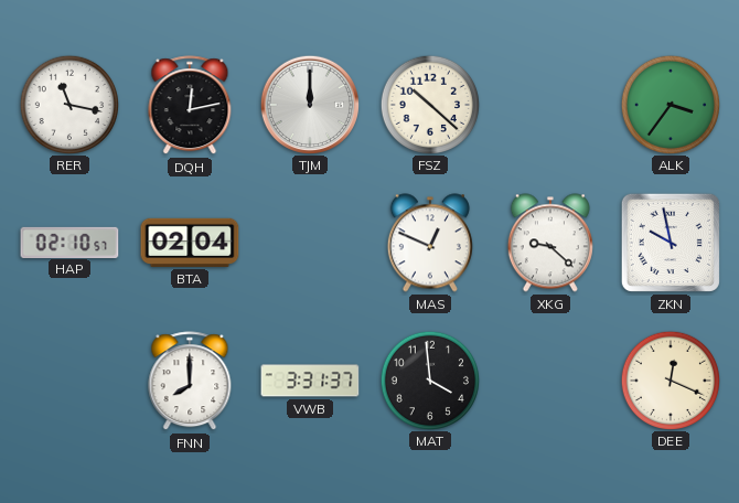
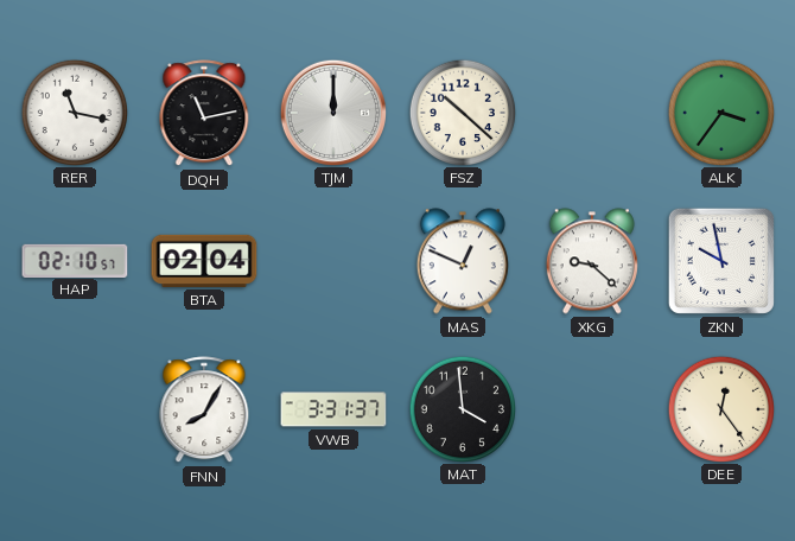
DQH: 12:13 -> 11:13 (204, 114)
FNN: 8:00 -> 8:05 (204, 410)
DEE: 12:19 -> 12:24 (720, 408)
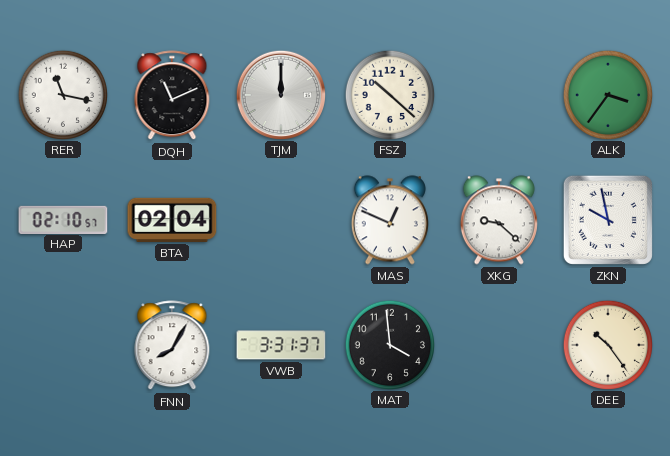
DQH: 11:13 -> 11:11 (172, 96)
DEE: 12:24 -> 10:24 (607, 344)
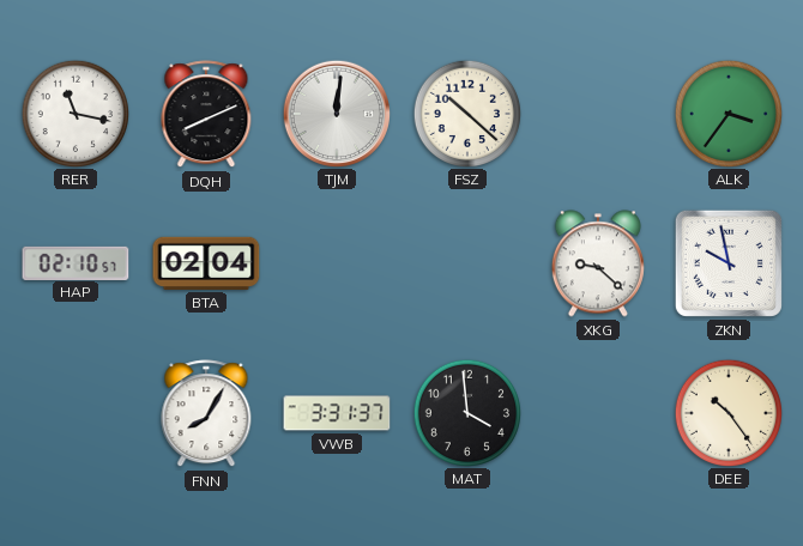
DQH: 11:11 -> 8:11 (206, 115)
TJM: 12:00 -> 12:01 (336, 113)
MAS: 12:49 -> none (390, 220)
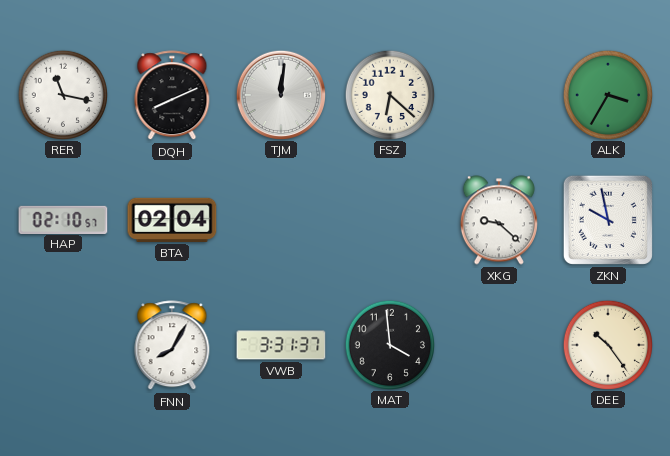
FSZ: 10:22 -> 6:22 (389, 94)
ALK: 3:36 -> 3:35 (607, 94)
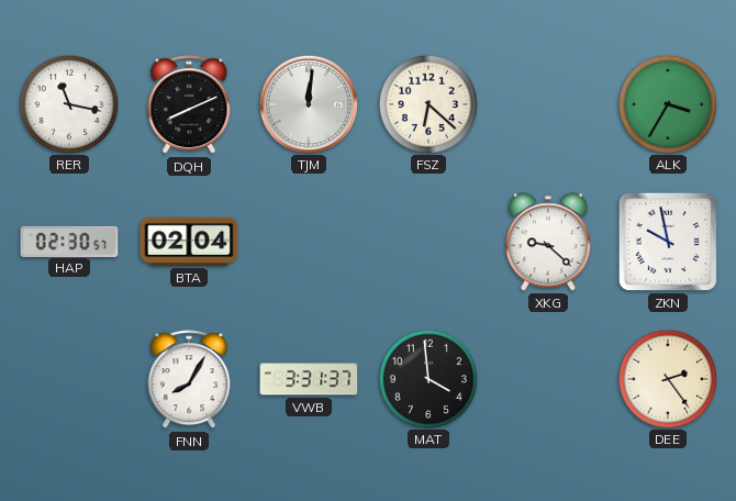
HAP: 02:10 -> 02:30 (69, 241)
DEE: 10:24 -> 2:24 (667, 378)
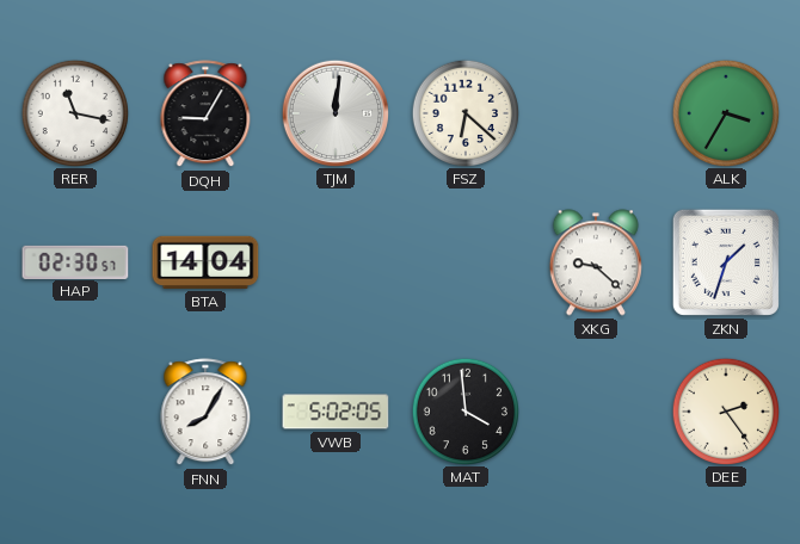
DQH: 8:11 -> 9:05 (205, 115)
BTA: 02:04 -> 14:04 (205, 262)
ZKN: 9:58 -> 1:33 (726, 262)
VWB: 3:31 -> 5:02 (336, 412)
